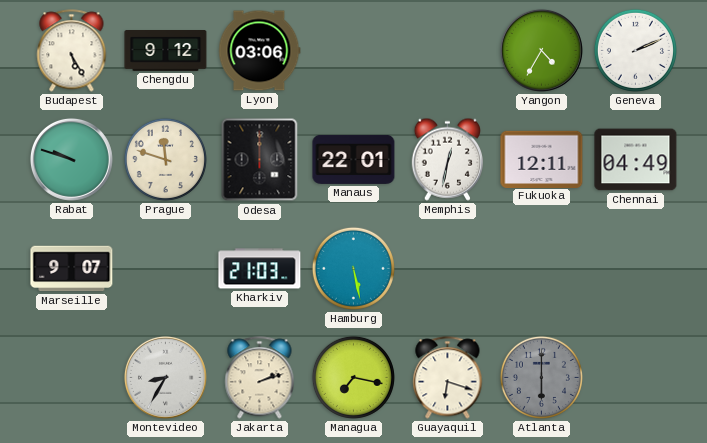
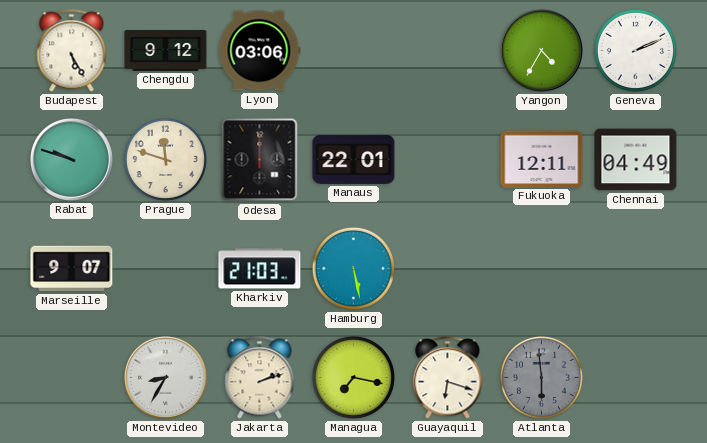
Memphis: 12:32 -> none (447, 159)
Atlanta: 6:00 -> 5:59 (541, 377)
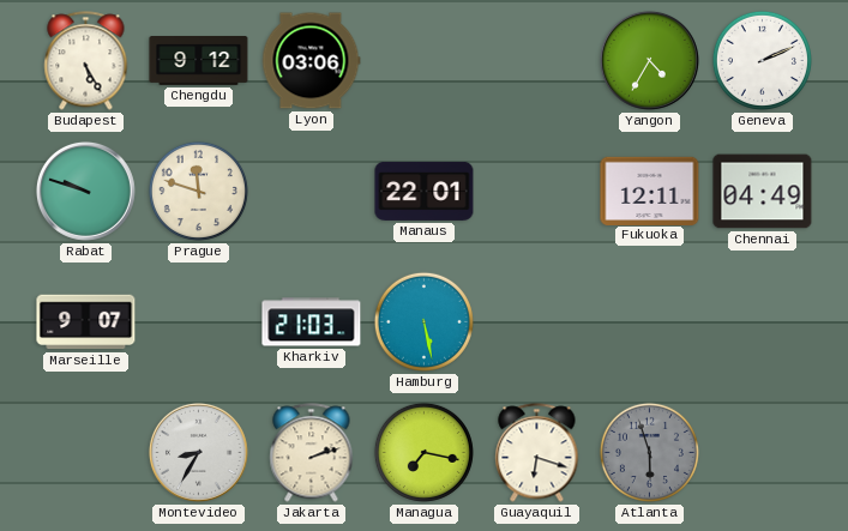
Odesa: 12:00 -> none (260, 160)
Atlanta: 5:59 -> 5:57 (649, 452)
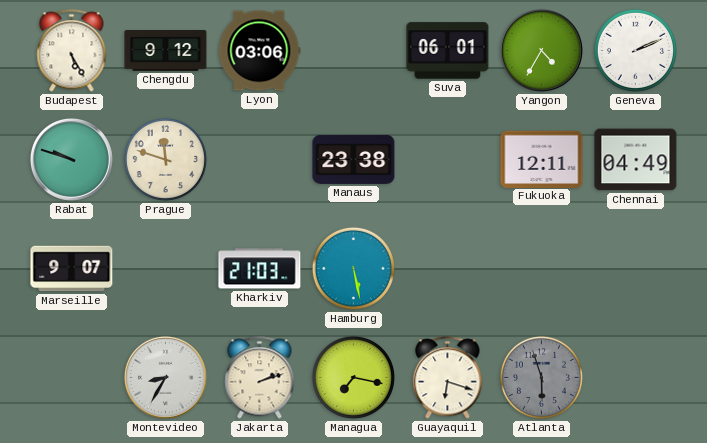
Suva: none -> 06:01 (448, 51)
Manaus: 22:01 -> 23:38 (354, 159)
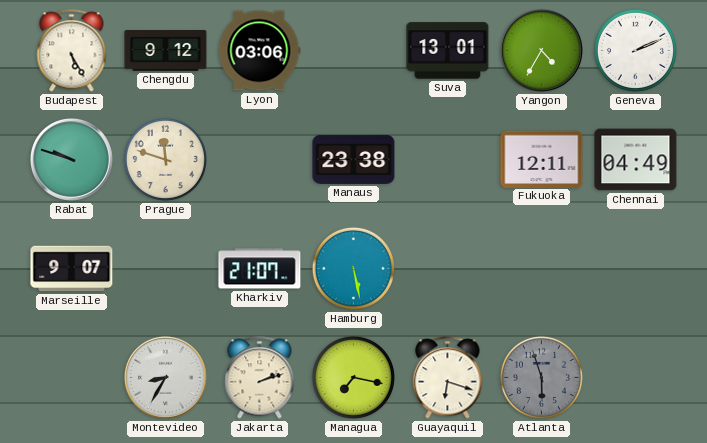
Suva: 06:01 -> 13:01 (448, 51)
Kharkiv: 21:03 -> 21:07 (260, 269)
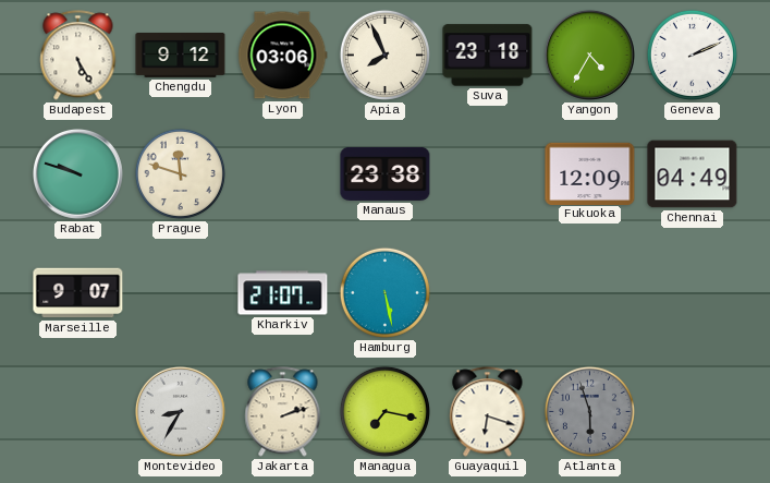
Apia: none -> 7:56 (384, 55)
Suva: 13:01 -> 23:18 (488, 56)
Fukuoka: 12:11 -> 12:09 (590, 173)
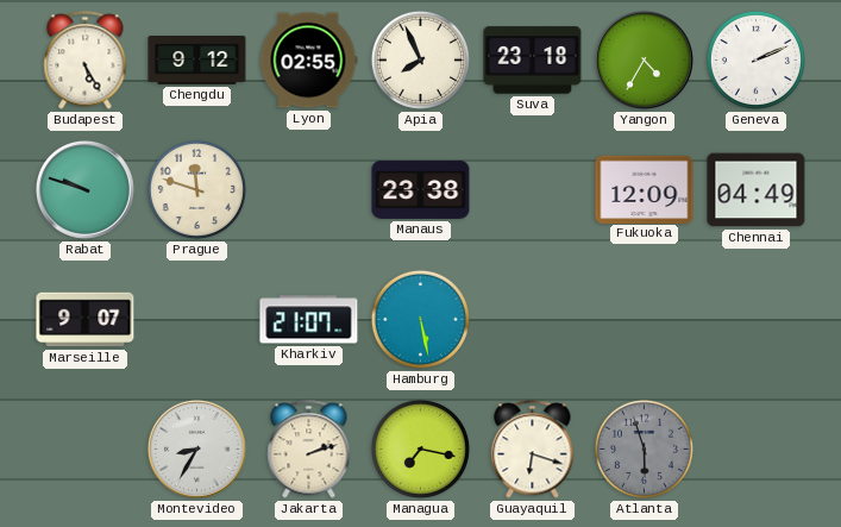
Lyon: 03:06 -> 02:55 (309, 61)
